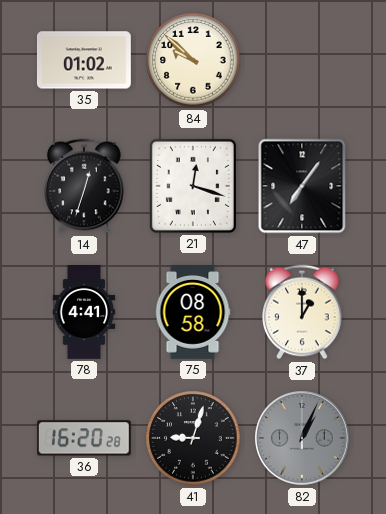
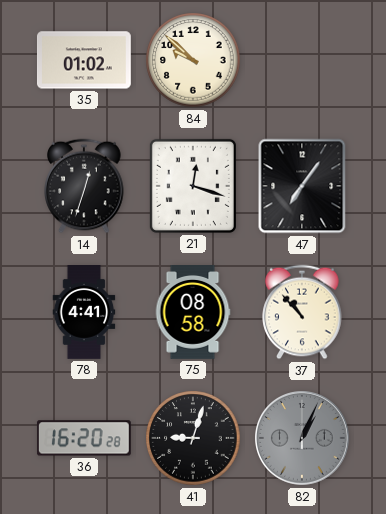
37: 1:00 -> 10:53 (302, 312)
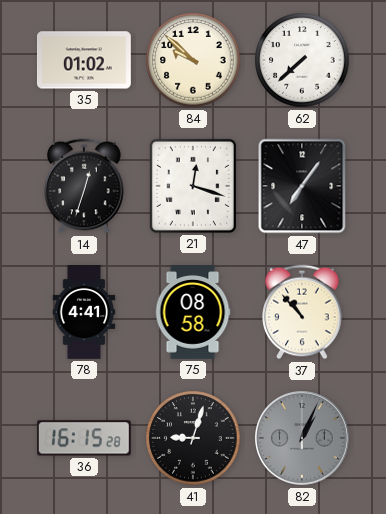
62: none -> 7:38 (302, 60)
36: 16:20 -> 16:15 (84, 438)
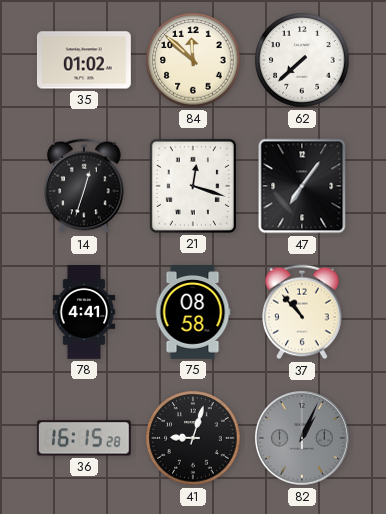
84: 9:52 -> 11:52 (193, 60)
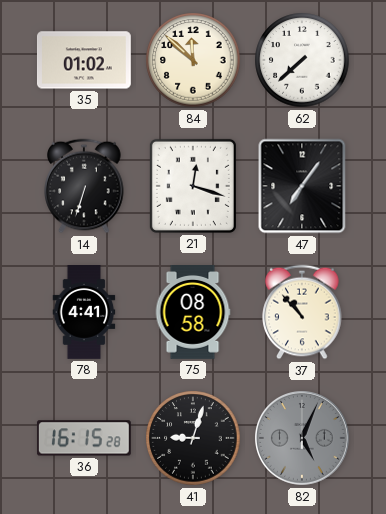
14: 12:33 -> 6:33 (84, 186)
82: 1:04 -> 5:04 (303, 439)
